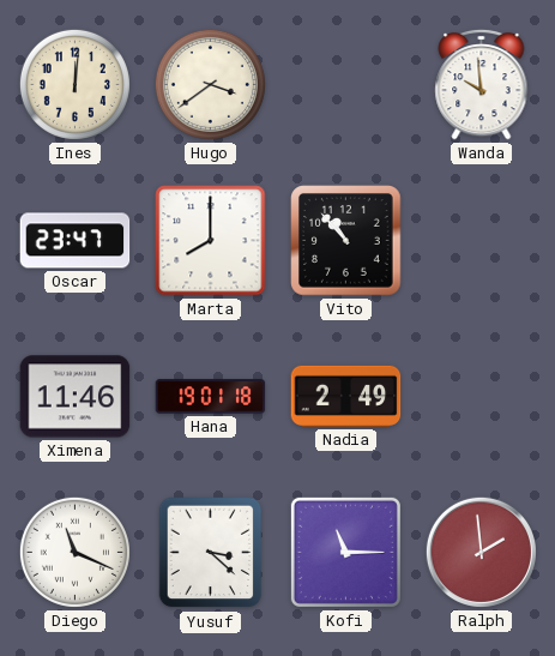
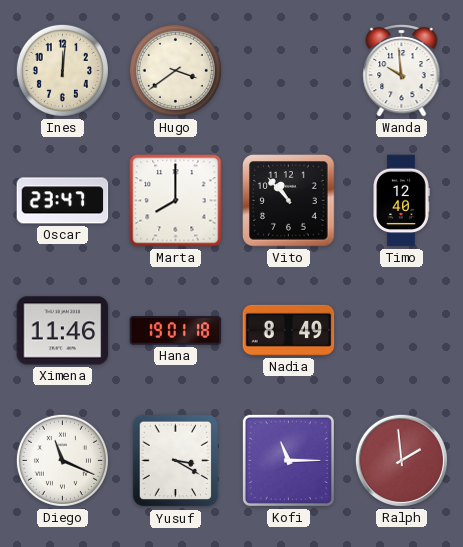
Timo: none -> 12:40 (401, 201)
Nadia: 2:49 -> 8:49 (289, 330)
Yusuf: 3:22 -> 3:20 (176, 461)
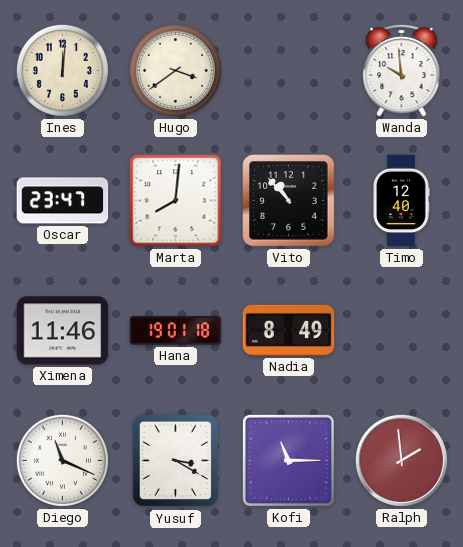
Marta: 8:00 -> 8:01 (176, 201)
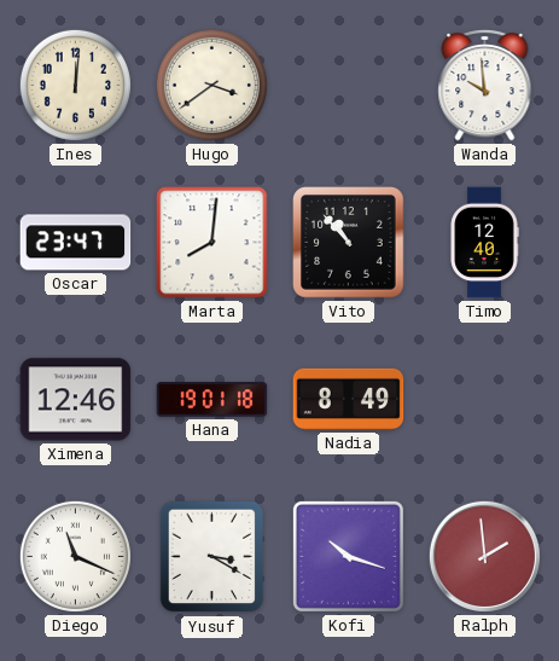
Ximena: 11:46 -> 12:46 (76, 400)
Kofi: 11:15 -> 10:18 (348, 556)
